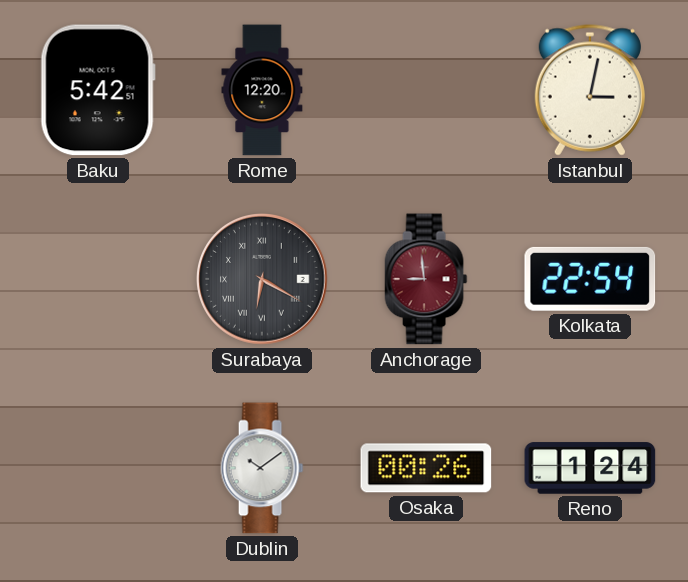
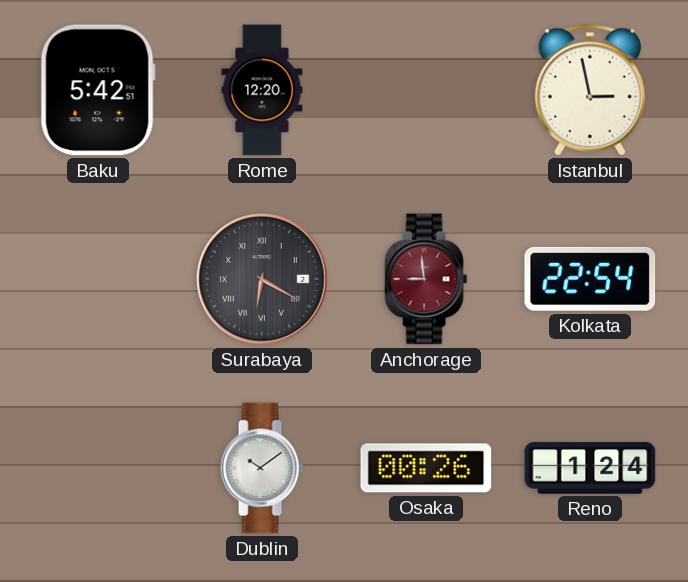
Istanbul: 3:02 -> 2:58 (590, 90)
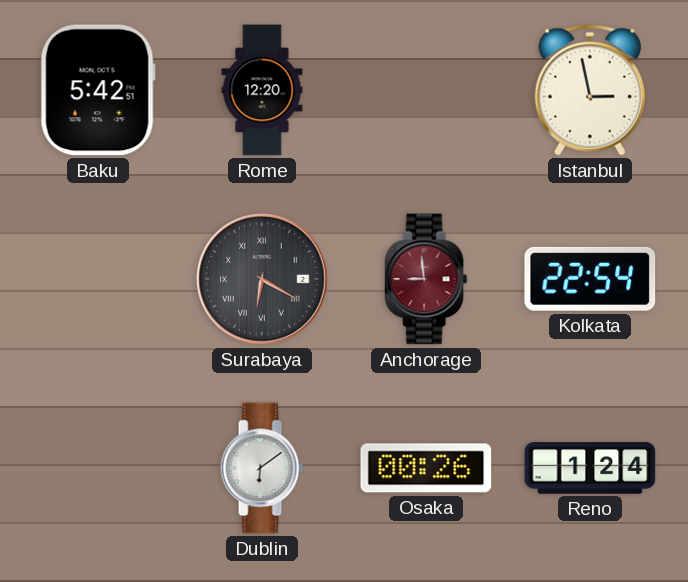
Dublin: 10:09 -> 6:09 (262, 468)
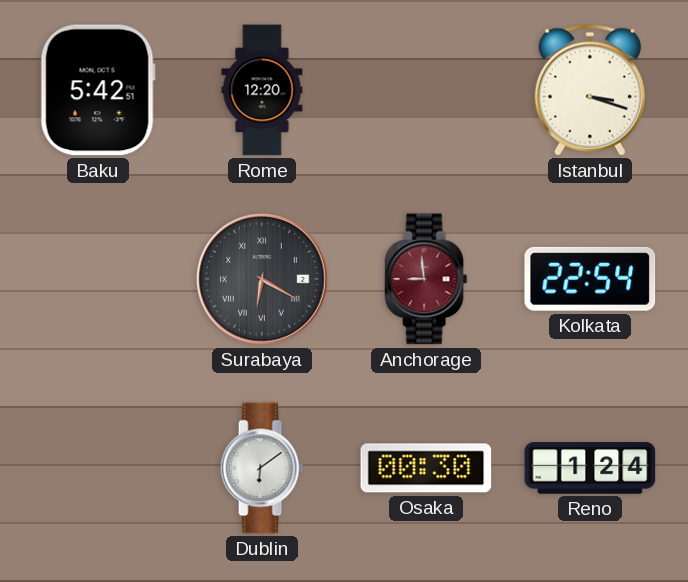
Istanbul: 2:58 -> 3:18 (590, 90)
Osaka: 00:26 -> 00:30 (426, 468)
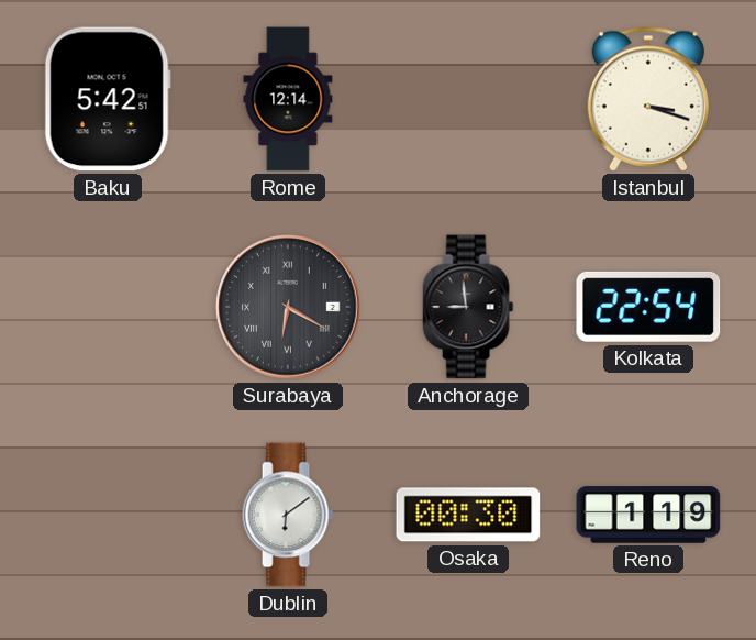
Rome: 12:20 -> 12:14 (288, 99)
Anchorage dial: burgundy -> black (468, 307)
Reno: 1:24 -> 1:19 (648, 515)
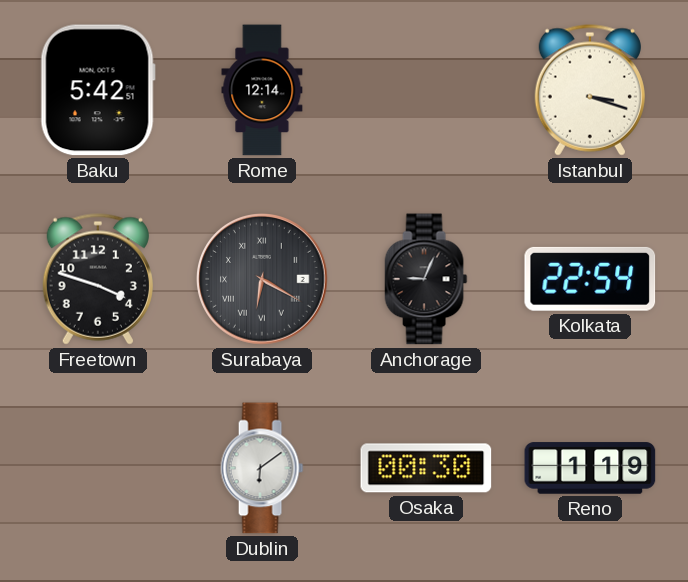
Freetown: none -> 3:48 (98, 279)
Anchorage: 8:59 -> 9:04 (426, 279)
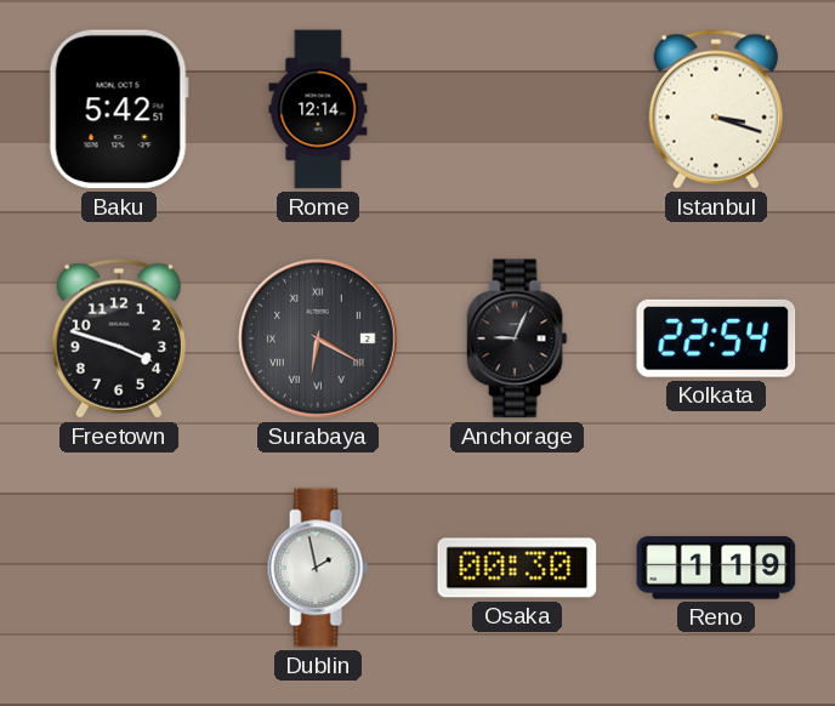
Dublin: 6:09 -> 1:58 (318, 568)
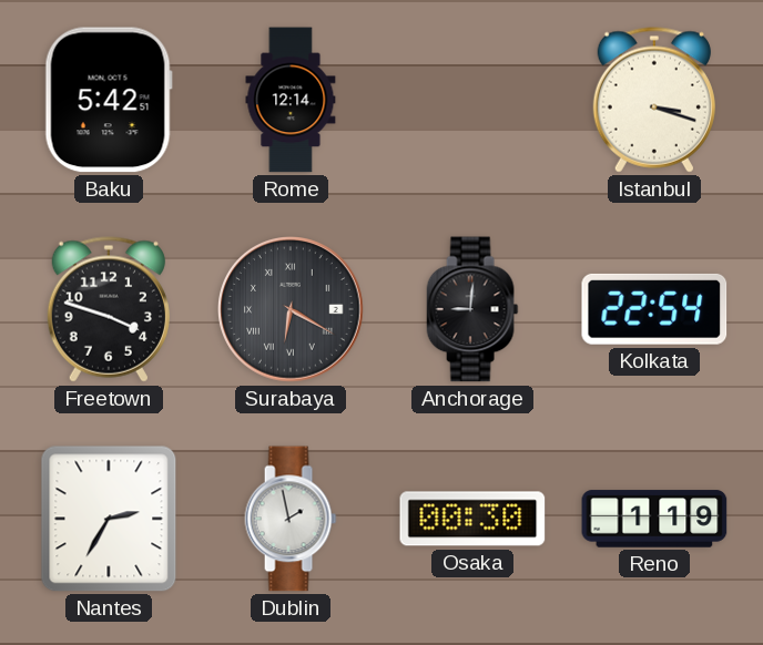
Anchorage: 9:04 -> 9:01 (472, 309)
Nantes: none -> 2:35 (109, 519)
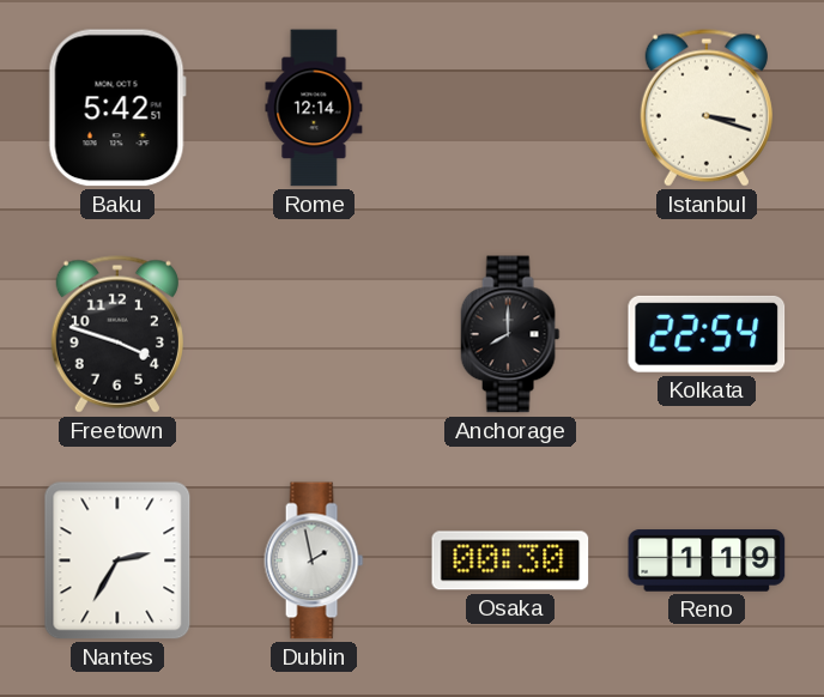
Surabaya: 6:20 -> none (292, 310)
Anchorage: 9:01 -> 8:00 (510, 334)
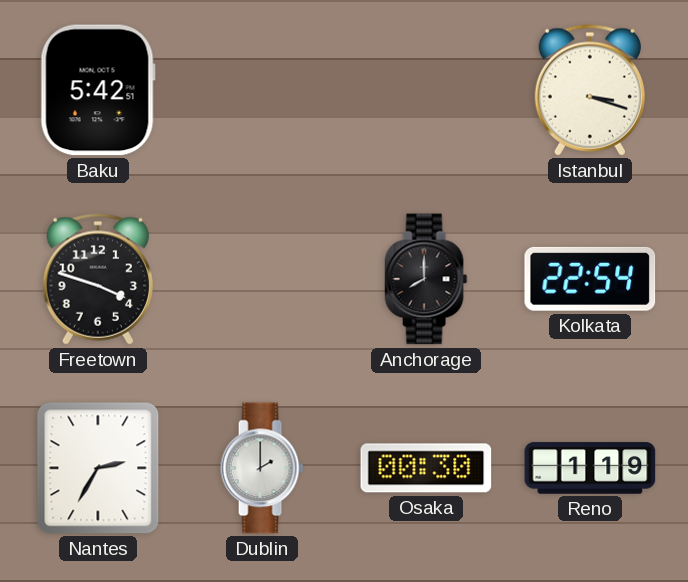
Rome: 12:14 -> none (314, 108)
Dublin: 1:58 -> 2:00 (262, 468)
